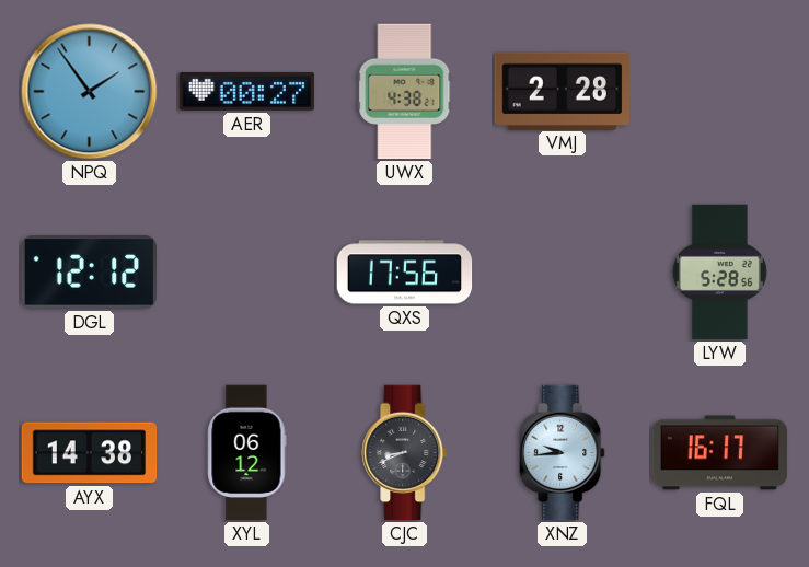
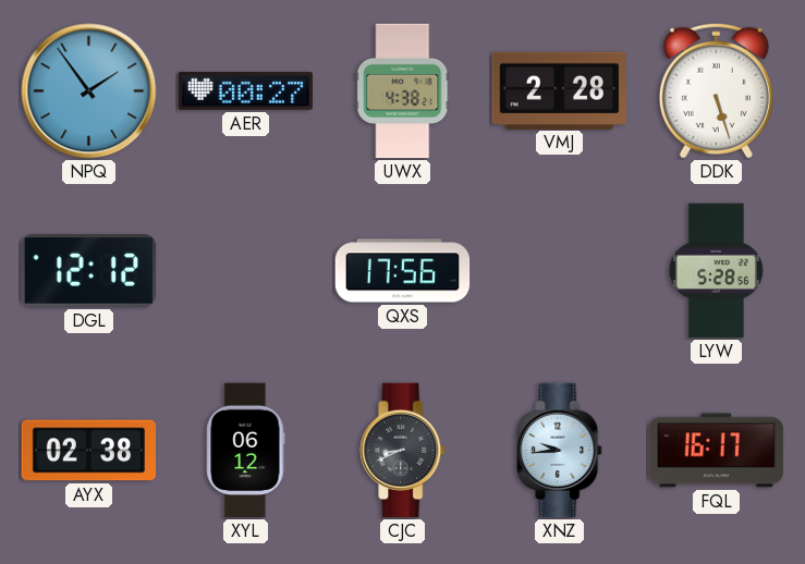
DDK: none -> 5:27 (716, 90)
AYX: 14:38 -> 02:38 (89, 451)
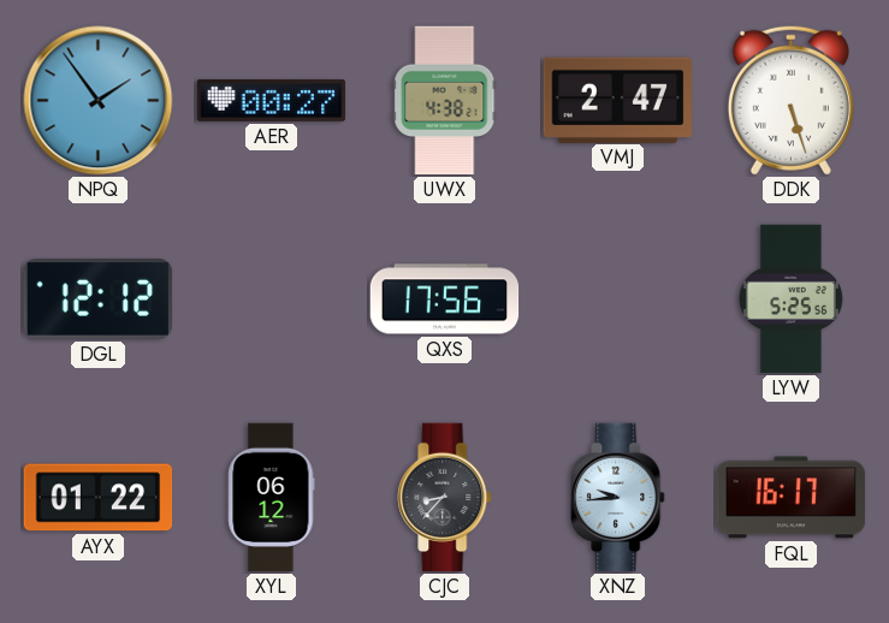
VMJ: 2:28 -> 2:47 (617, 100)
LYW: 5:28 -> 5:25 (790, 299)
AYX: 02:38 -> 01:22 (99, 498)
CJC: 8:41 -> 8:37 (445, 498)
